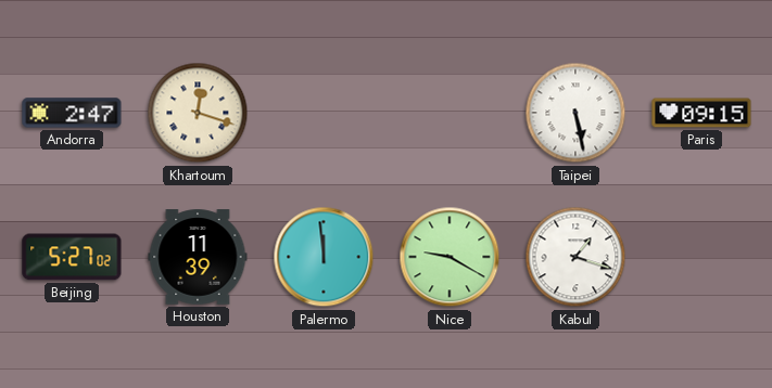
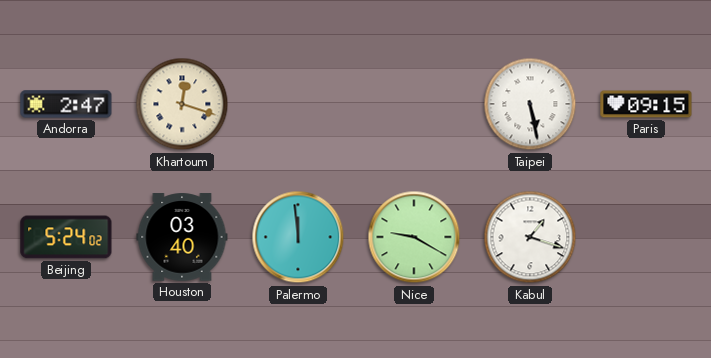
Beijing: 5:27 -> 5:24 (66, 237)
Houston: 11:39 -> 03:40 (182, 237)
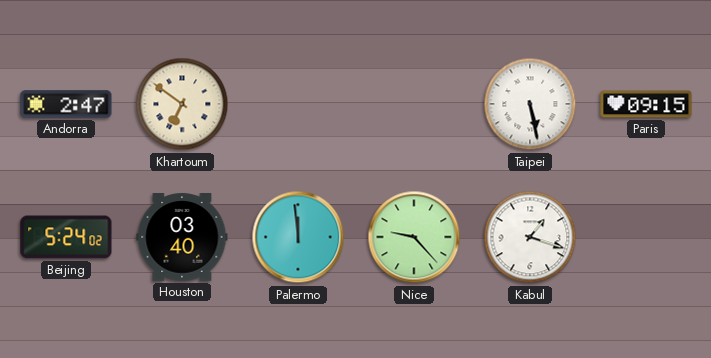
Khartoum: 12:18 -> 6:51 (182, 104)
Nice: 9:20 -> 9:23 (414, 237)
